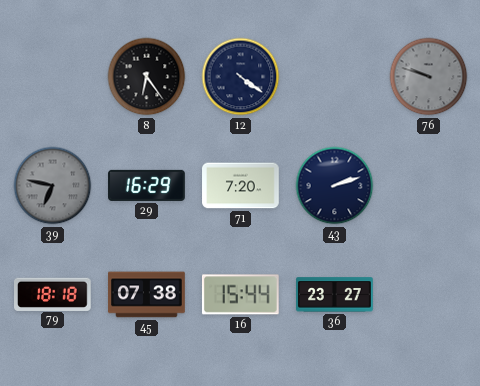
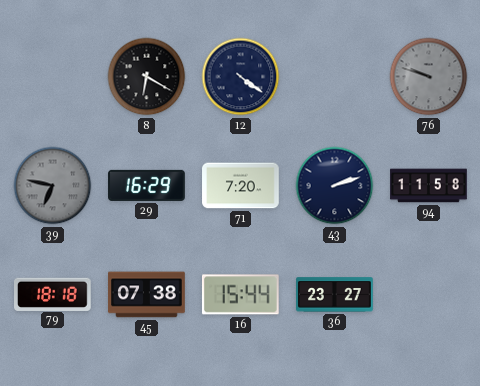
8: 6:24 -> 6:20 (147, 77)
94: none -> 11:58 (429, 186)
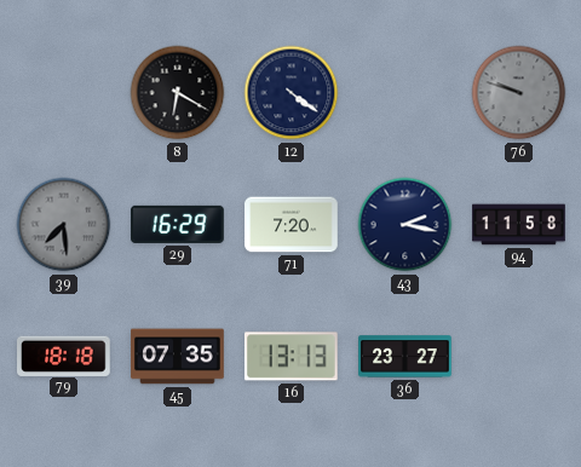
39: 6:47 -> 7:29 (64, 225)
43: 2:12 -> 2:17 (405, 225)
45: 07:38 -> 07:35 (178, 357)
16: 15:44 -> 13:13 (290, 357)
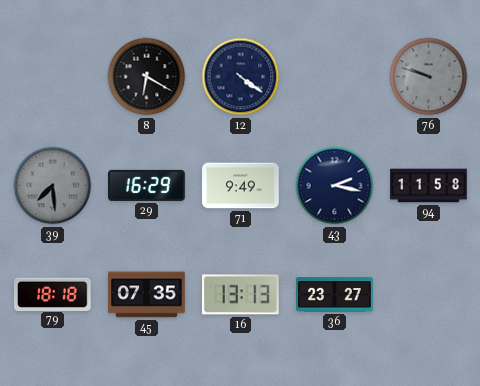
71: 7:20 -> 9:49 (241, 186)
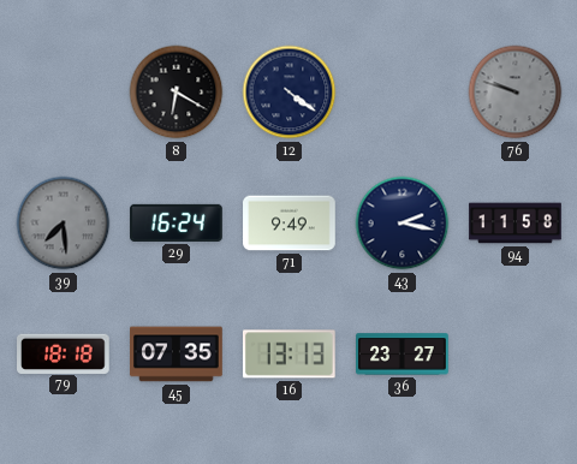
29: 16:29 -> 16:24 (177, 222)
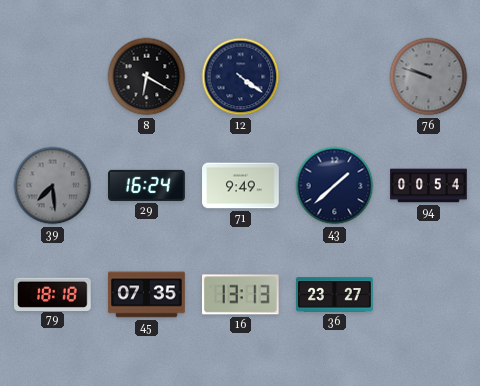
43: 2:17 -> 1:38 (335, 186)
94: 11:58 -> 00:54 (429, 186)
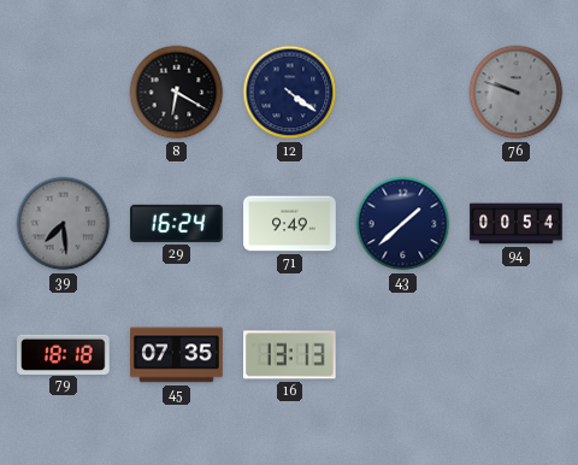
36: 23:27 -> none (335, 295)
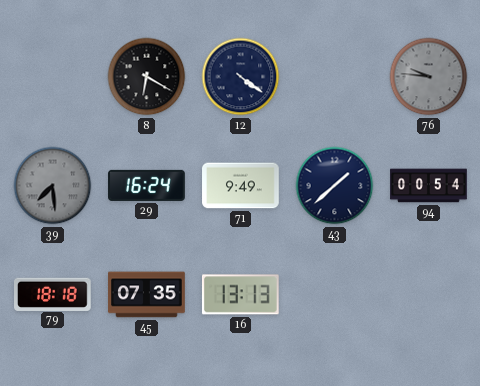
76: 9:48 -> 9:46 (429, 77)
